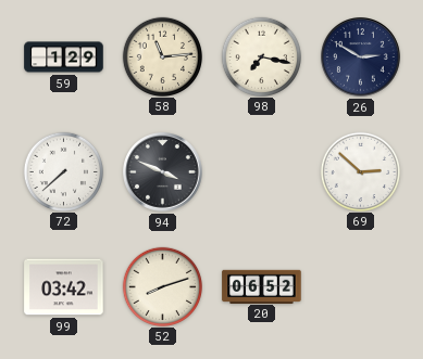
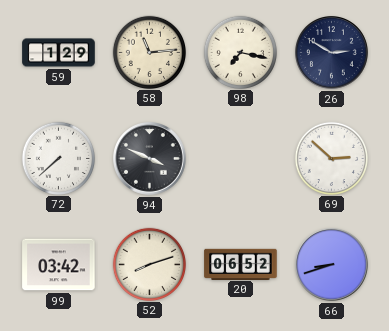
66: none -> 8:42 (332, 265)
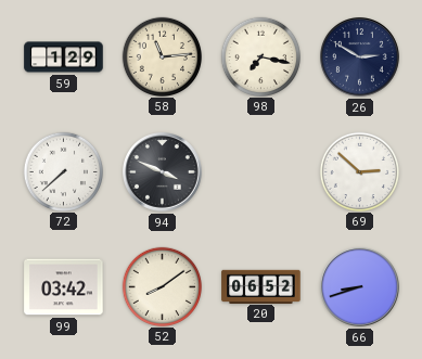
52: 8:12 -> 8:09 (162, 286)
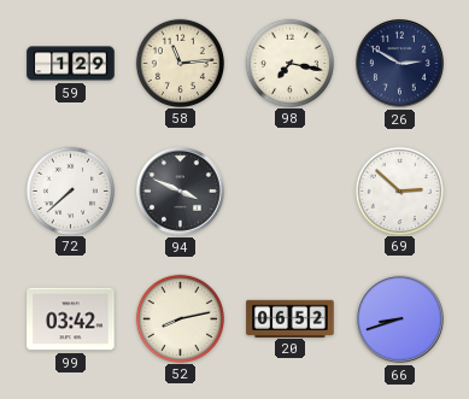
52: 8:09 -> 8:13 (180, 318)
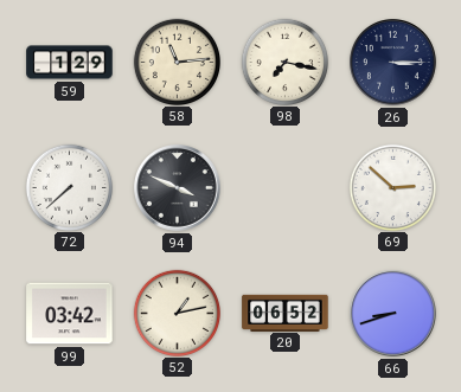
26: 2:50 -> 3:15 (393, 63)
52: 8:13 -> 1:13 (177, 313)
